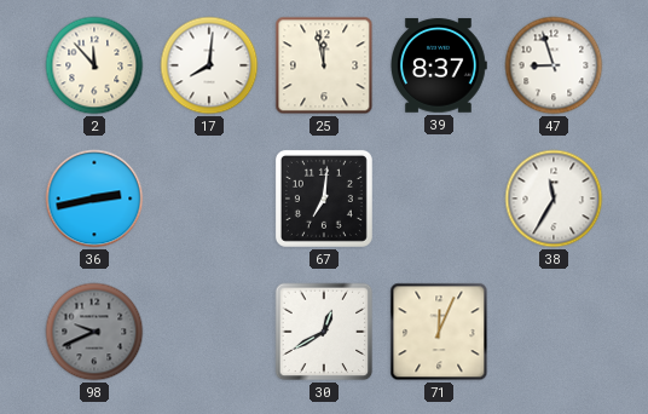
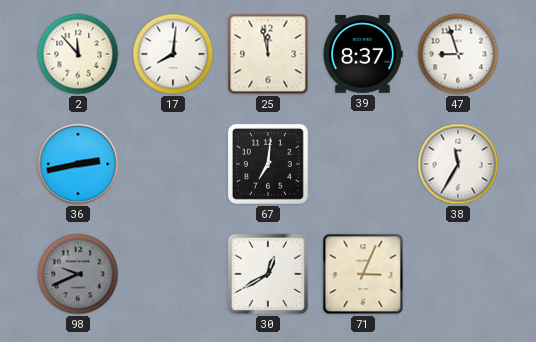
71: 12:04 -> 3:04 (363, 274)
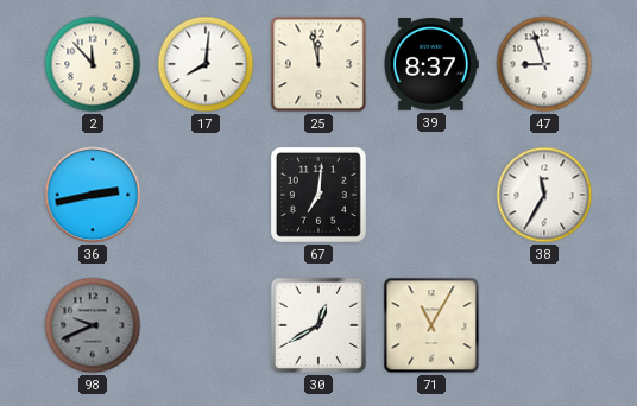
71: 3:04 -> 11:05 (431, 325)
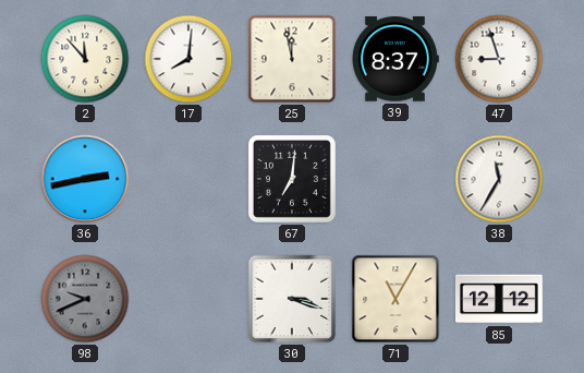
30: 12:40 -> 3:18 (292, 299)
85: none -> 12:12 (499, 299)
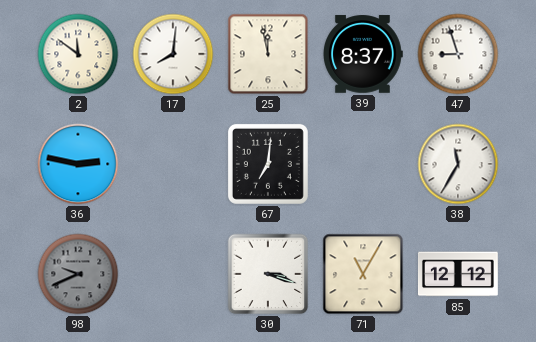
2: 11:53 -> 11:51 (78, 54)
36: 2:43 -> 2:47 (78, 164)
